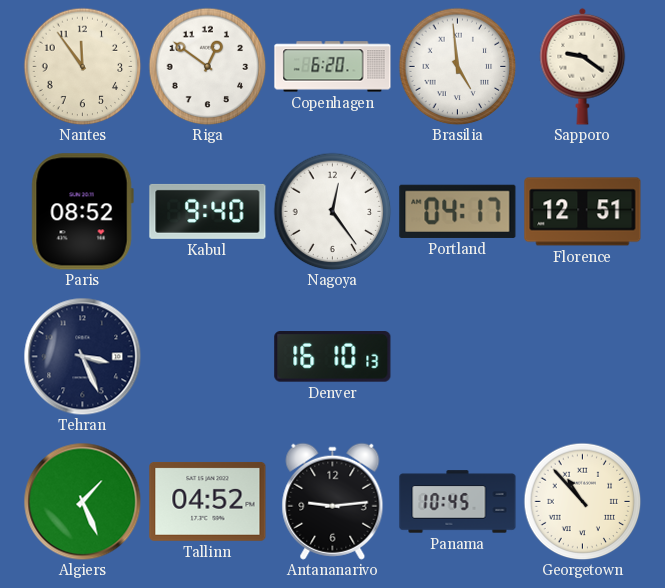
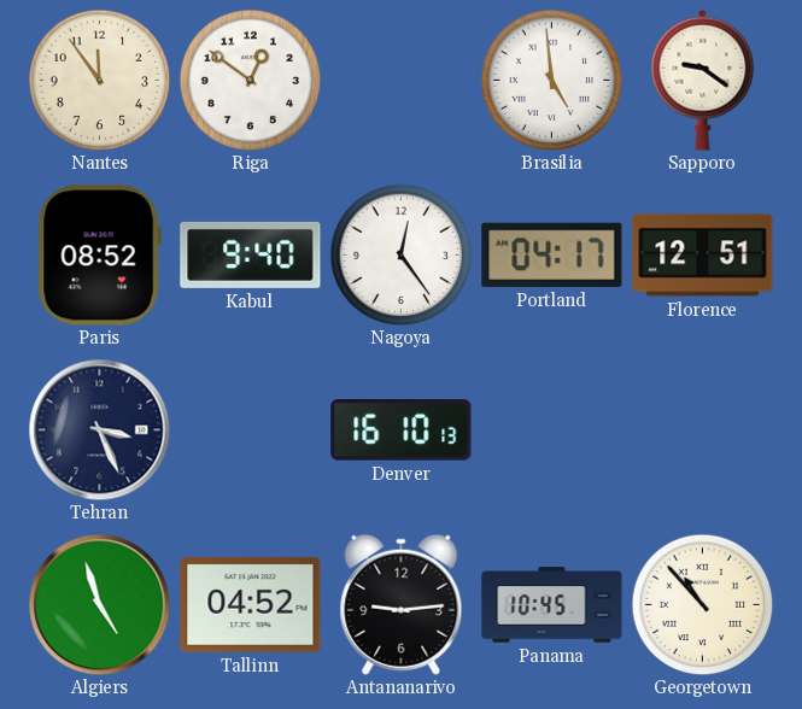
Copenhagen: 6:20 -> none (333, 67)
Algiers: 1:26 -> 4:57 (99, 604)
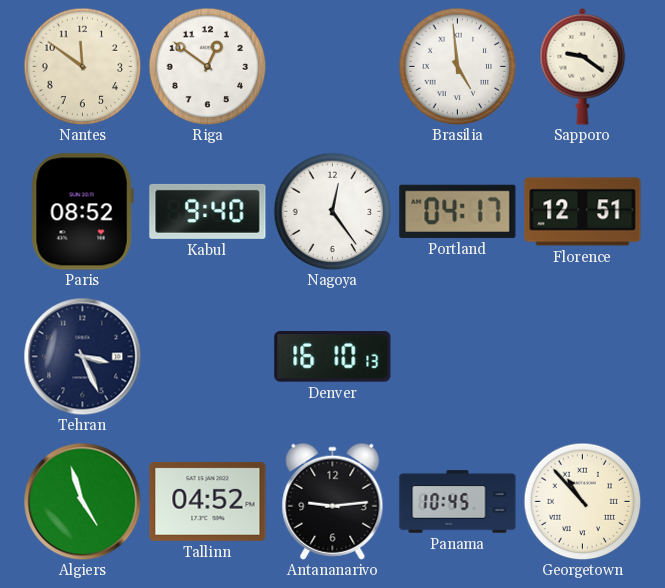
Nantes: 11:54 -> 11:51 (82, 66)
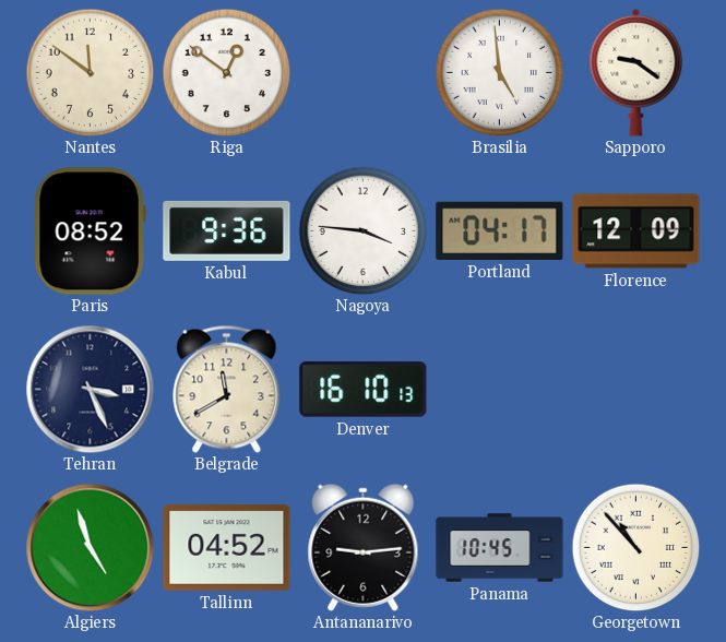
Kabul: 9:40 -> 9:36 (227, 230)
Nagoya: 12:24 -> 3:46 (362, 230)
Florence: 12:51 -> 12:09 (636, 231)
Belgrade: none -> 11:40 (227, 389)
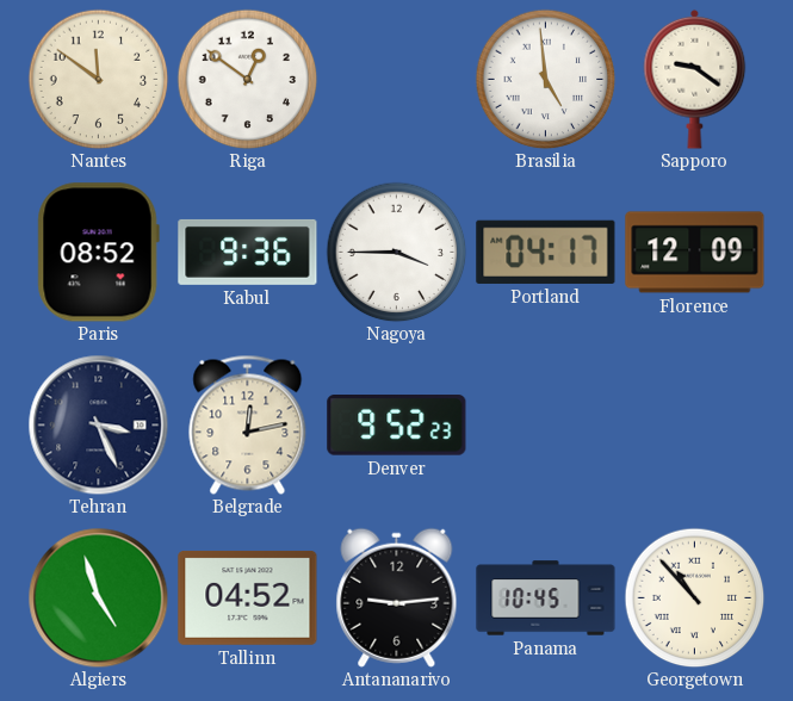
Nagoya: 3:46 -> 3:45 (396, 252)
Belgrade: 11:40 -> 12:13 (248, 424)
Denver: 16:10 -> 9:52 (397, 426)
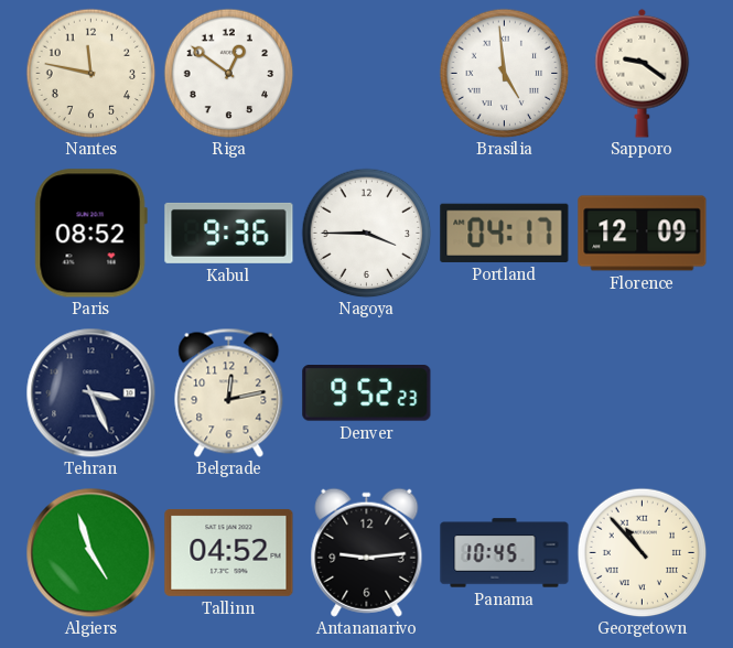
Nantes: 11:51 -> 11:47 (90, 73)
